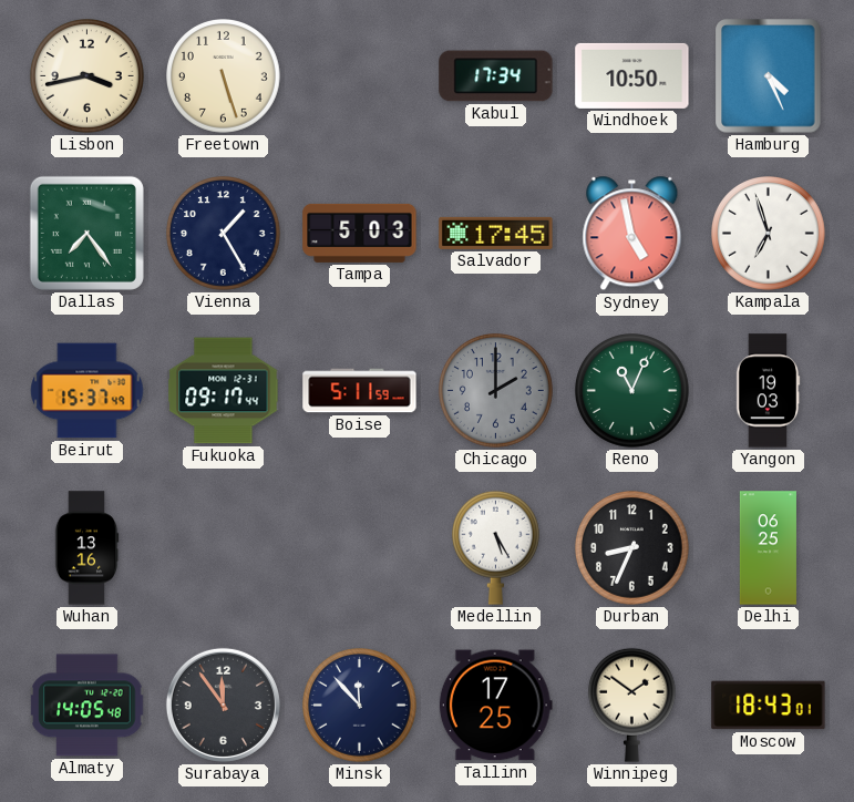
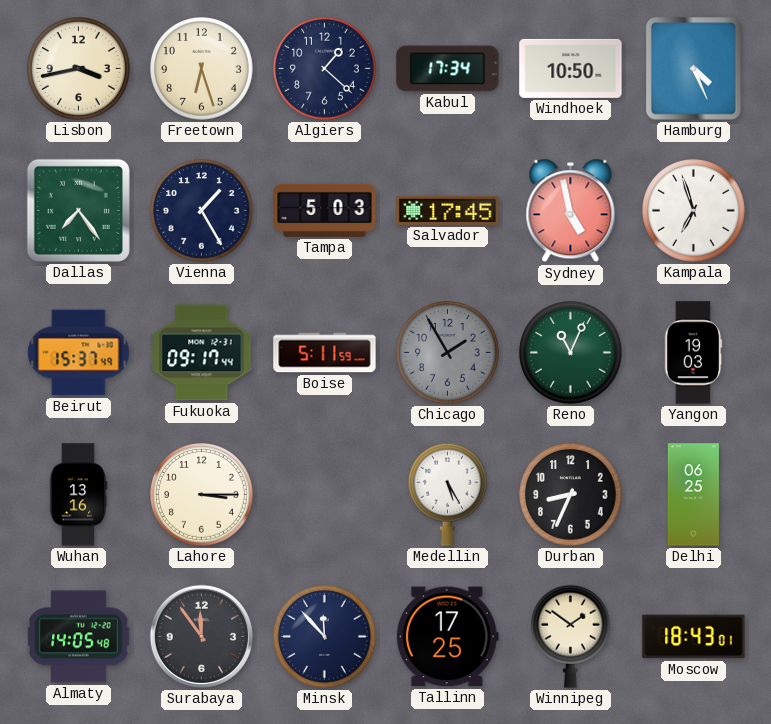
Freetown: 5:27 -> 6:27 (202, 69)
Algiers: none -> 1:22 (325, 69)
Chicago: 2:00 -> 1:55 (448, 353)
Lahore: none -> 3:15 (202, 495)
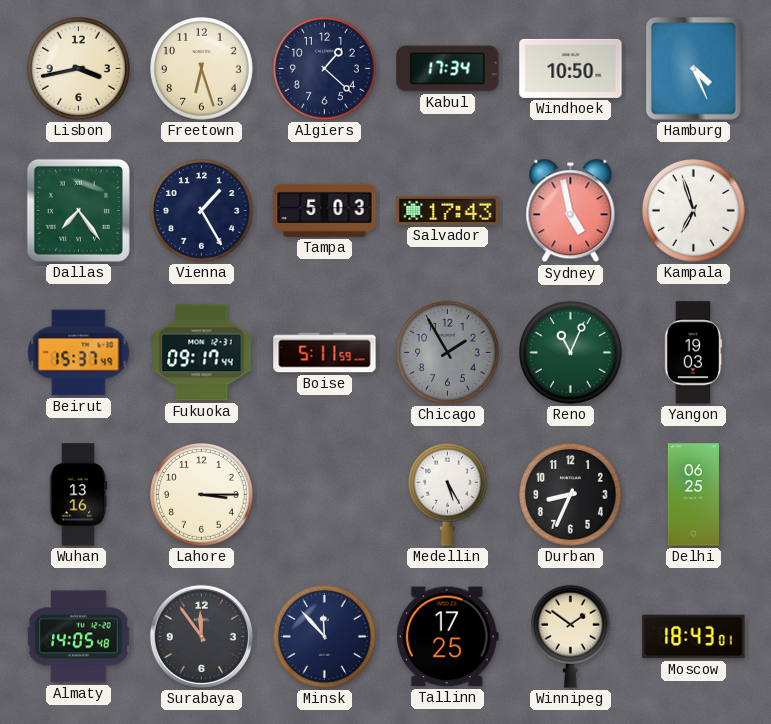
Salvador: 17:45 -> 17:43 (448, 210)
